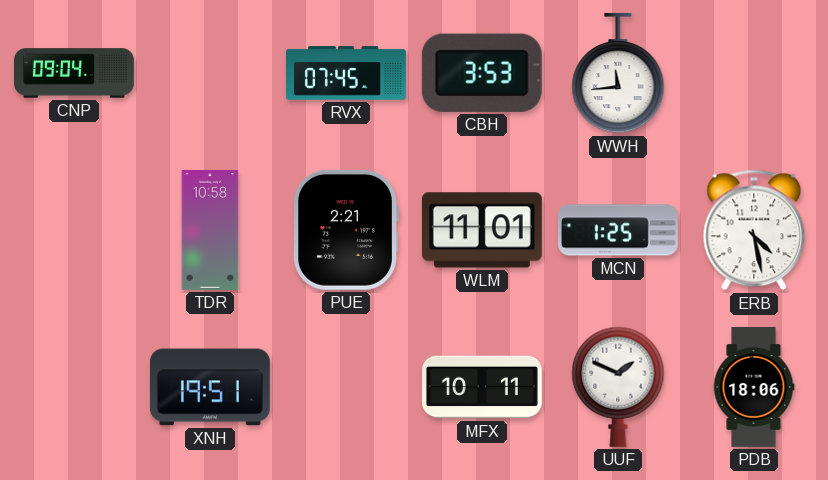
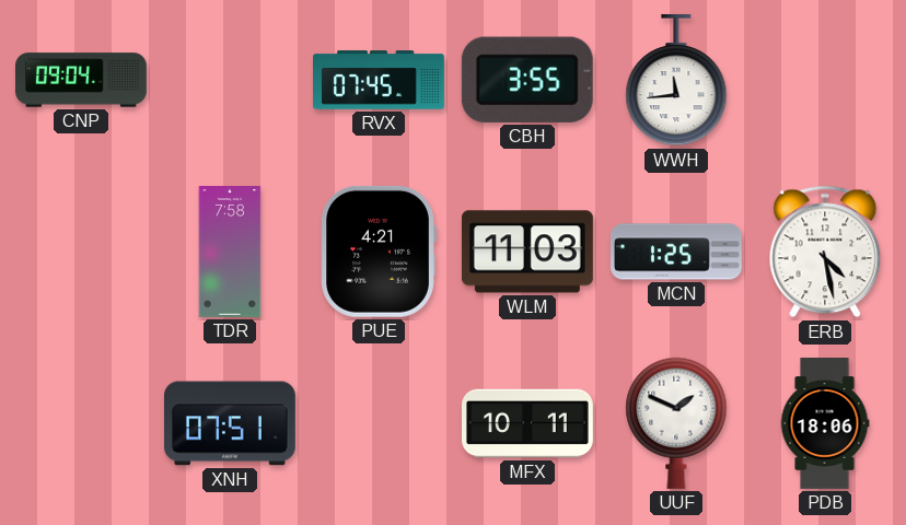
CBH: 3:53 -> 3:55 (527, 80)
TDR: 10:58 -> 7:58 (230, 253)
PUE: 2:21 -> 4:21 (379, 252)
WLM: 11:01 -> 11:03 (527, 252)
XNH: 19:51 -> 07:51 (230, 423)
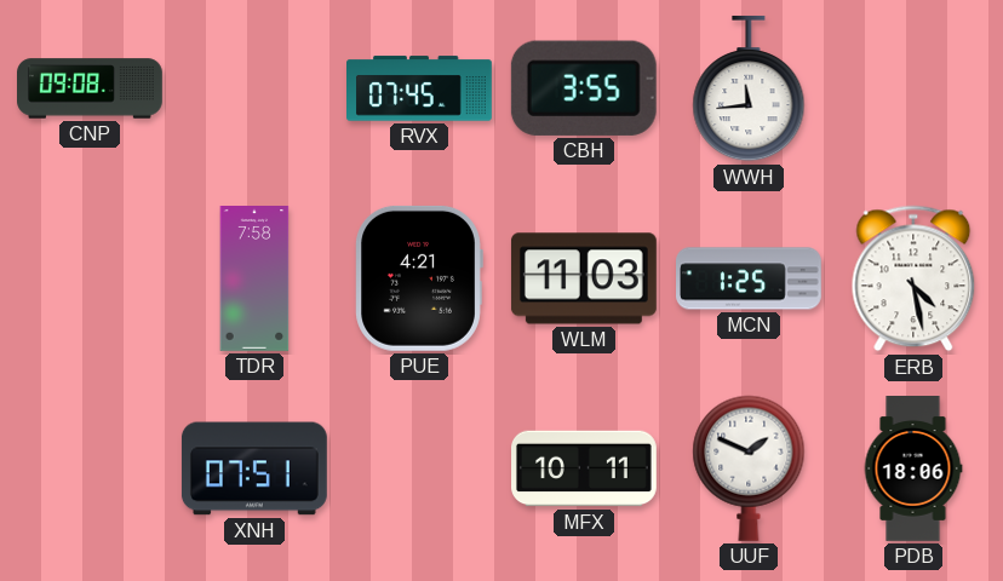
CNP: 09:04 -> 09:08 (91, 88)
